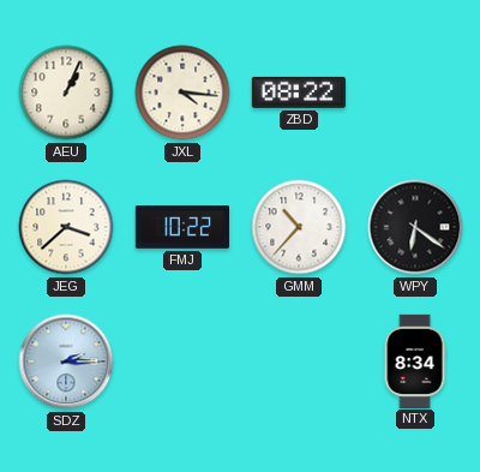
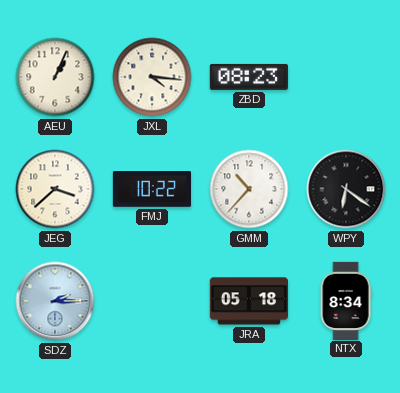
ZBD: 08:22 -> 08:23 (249, 77)
JRA: none -> 05:18 (248, 301)
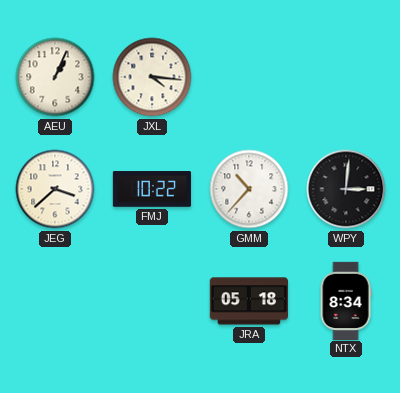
ZBD: 08:23 -> none (249, 77)
WPY: 6:21 -> 3:01 (346, 189)
SDZ: 2:15 -> none (55, 301)
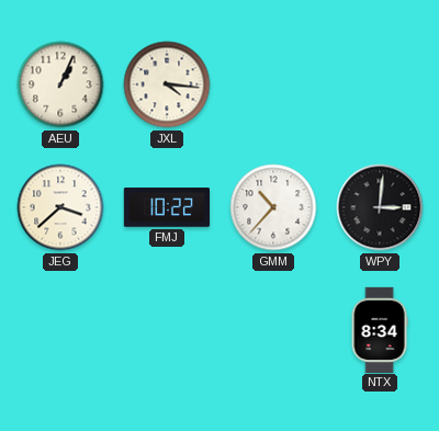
JRA: 05:18 -> none (248, 301)
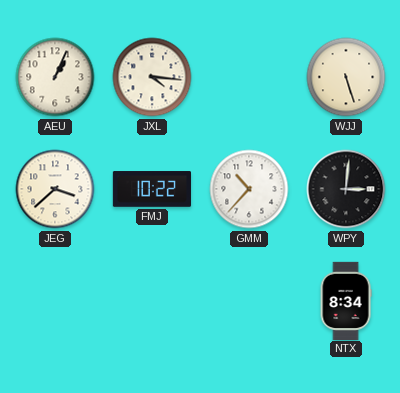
WJJ: none -> 5:27 (346, 77)
